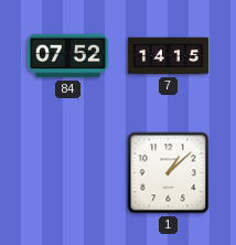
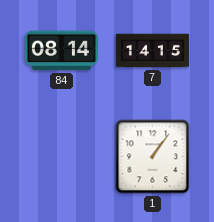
84: 07:52 -> 08:14 (61, 51)
1: 1:08 -> 1:06 (153, 157)
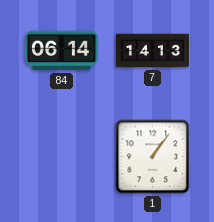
84: 08:14 -> 06:14 (61, 51)
7: 14:15 -> 14:13 (152, 51)
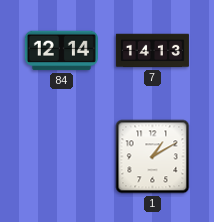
84: 06:14 -> 12:14 (61, 51)
1: 1:06 -> 1:10 (153, 157)
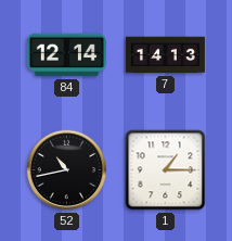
52: none -> 10:43 (67, 170)
1: 1:10 -> 1:15 (166, 170)
